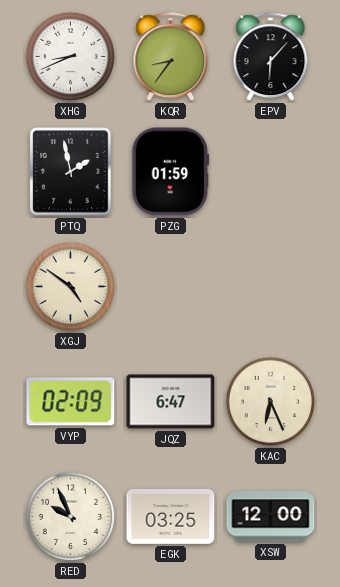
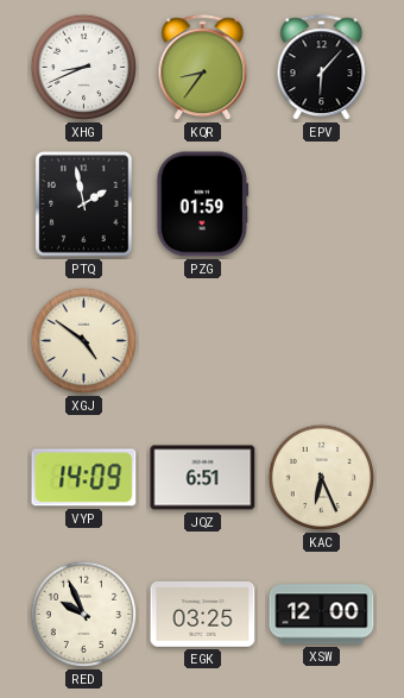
VYP: 02:09 -> 14:09 (84, 478)
JQZ: 6:47 -> 6:51 (203, 478)
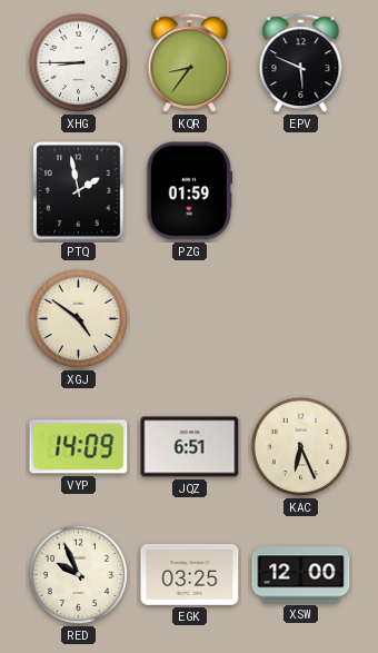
XHG: 8:41 -> 8:45 (79, 63)
EPV: 6:07 -> 5:49 (301, 63)
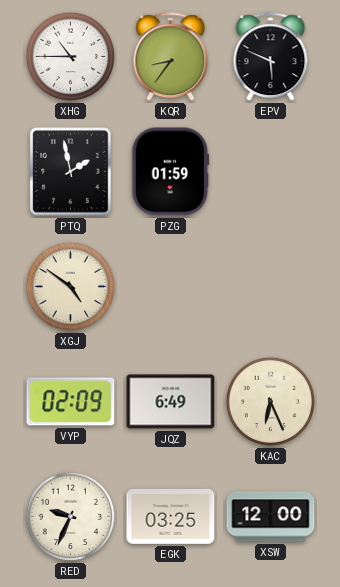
XHG: 8:45 -> 10:45 (71, 57)
VYP: 14:09 -> 02:09 (71, 402)
JQZ: 6:51 -> 6:49 (171, 402)
RED: 9:56 -> 9:34 (71, 517)
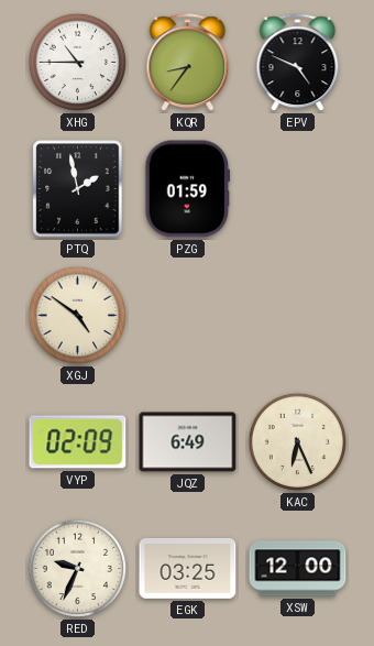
EPV: 5:49 -> 4:49 (298, 63)
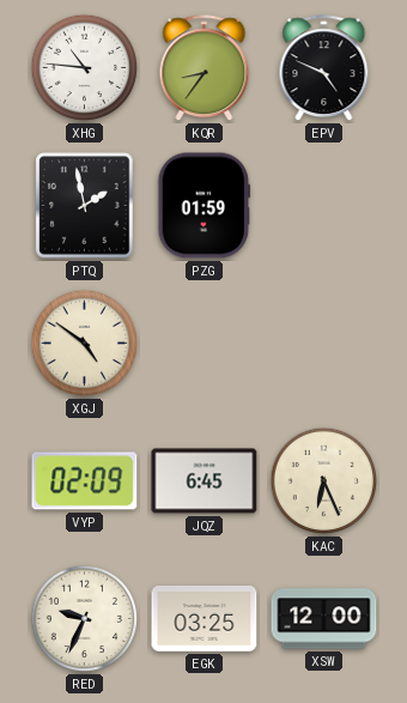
XHG: 10:45 -> 10:46 (85, 68)
JQZ: 6:49 -> 6:45 (205, 481)
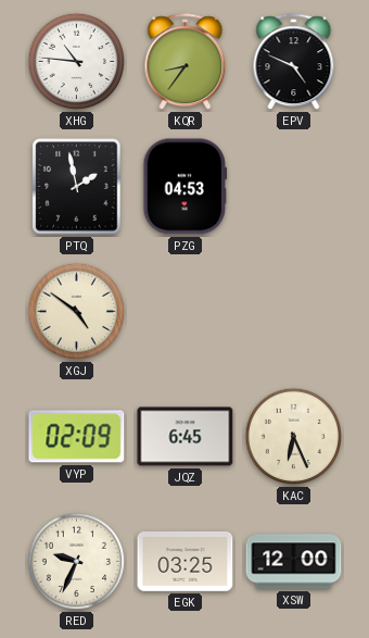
PZG: 01:59 -> 04:53 (186, 187)
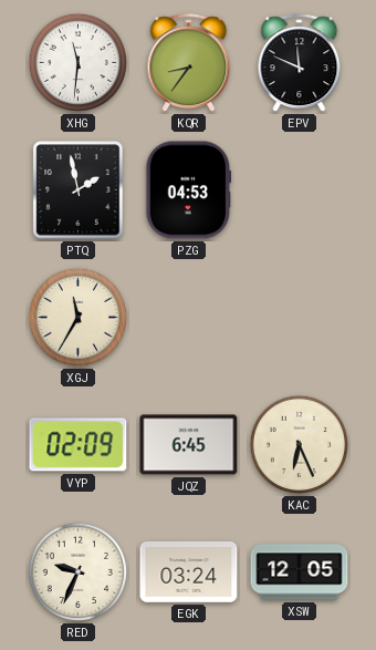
XHG: 10:46 -> 11:31 (79, 63)
EPV: 4:49 -> 11:49 (300, 63)
XGJ: 4:51 -> 11:35 (79, 318)
EGK: 03:25 -> 03:24 (189, 571)
XSW: 12:00 -> 12:05 (300, 572)
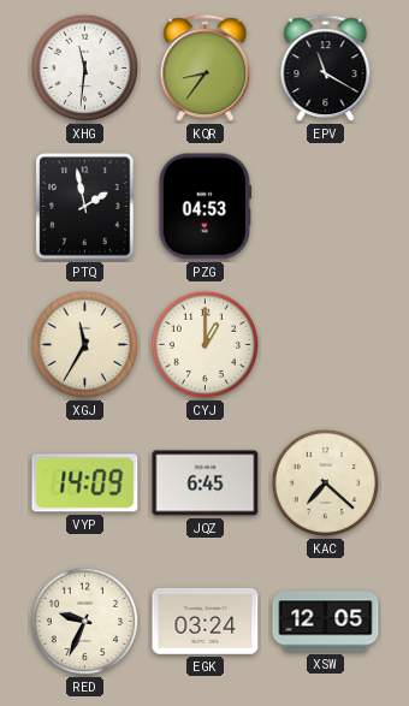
EPV: 11:49 -> 11:20 (326, 69)
CYJ: none -> 1:00 (206, 345)
VYP: 02:09 -> 14:09 (85, 483)
KAC: 6:26 -> 7:22 (326, 483)
